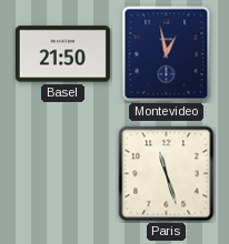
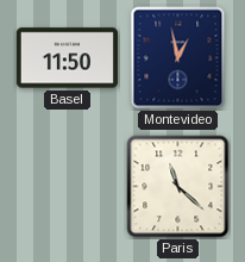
Basel: 21:50 -> 11:50 (67, 58)
Paris: 11:27 -> 11:22 (178, 187)
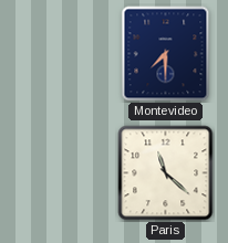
Basel: 11:50 -> none (67, 58)
Montevideo: 12:58 -> 7:30 (166, 54)
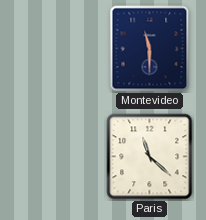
Montevideo: 7:30 -> 11:30 (150, 49)
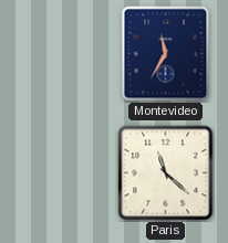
Montevideo: 11:30 -> 11:35 (166, 54)
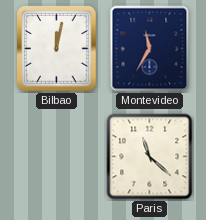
Bilbao: none -> 12:02 (57, 49)
